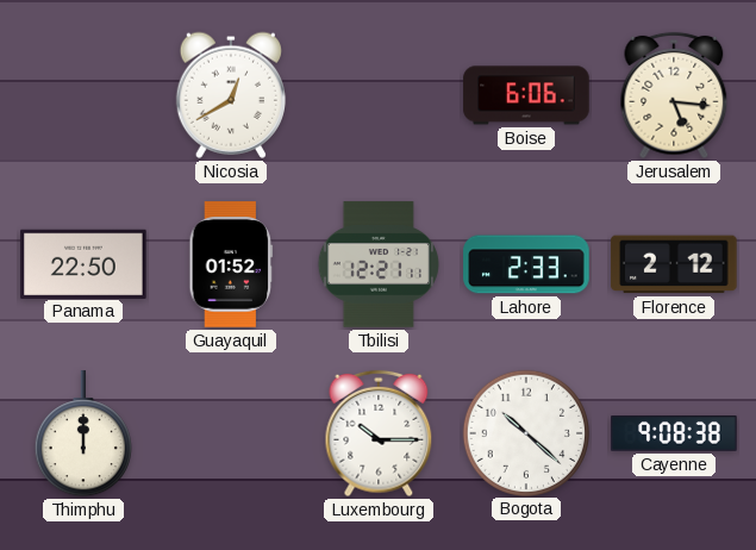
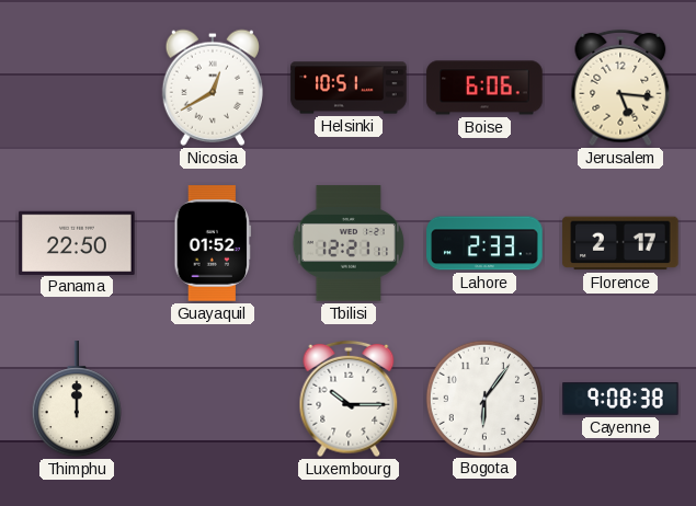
Helsinki: none -> 10:51 (349, 88)
Florence: 2:12 -> 2:17 (620, 243)
Bogota: 10:22 -> 6:06 (483, 398)
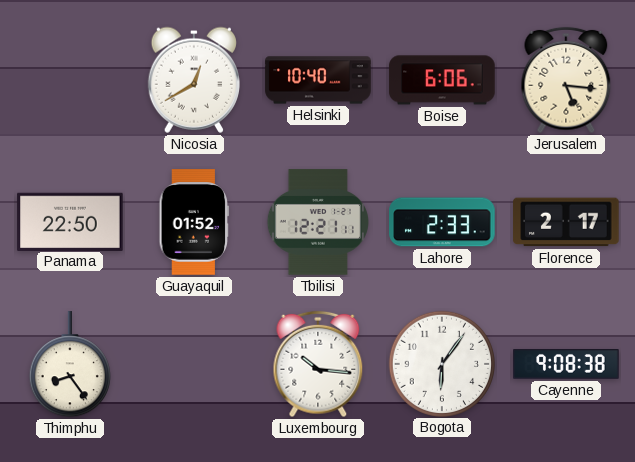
Helsinki: 10:51 -> 10:40 (318, 80)
Thimphu: 12:00 -> 8:24 (70, 365)
Luxembourg: 10:15 -> 10:16 (318, 364)
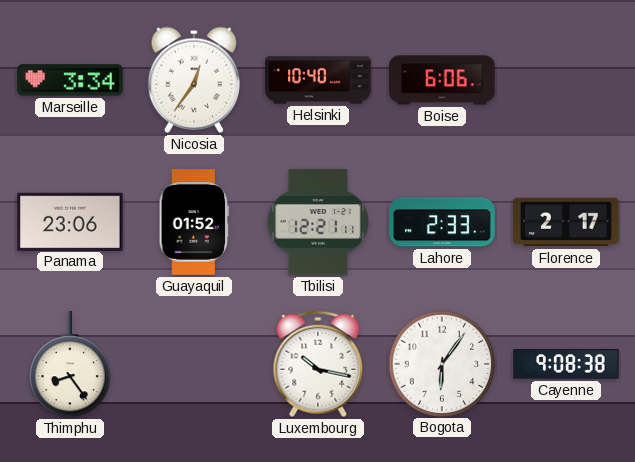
Marseille: none -> 3:34 (70, 80)
Nicosia: 12:40 -> 12:36 (194, 80)
Jerusalem: 5:16 -> none (566, 80)
Panama: 22:50 -> 23:06 (70, 221)
Luxembourg: 10:16 -> 10:17 (318, 364)
